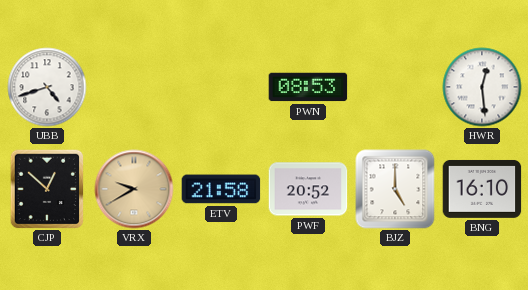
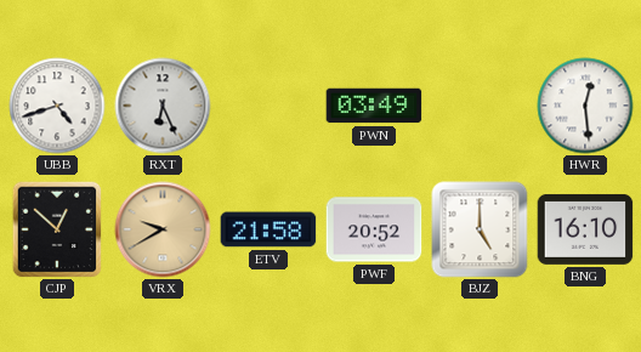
RXT: none -> 6:26 (163, 106)
PWN: 08:53 -> 03:49 (374, 106)
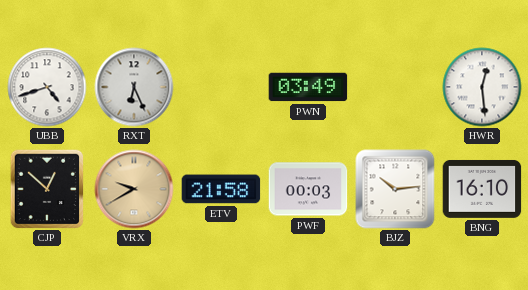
PWF: 20:52 -> 00:03 (308, 189)
BJZ: 5:00 -> 10:14 (395, 189)
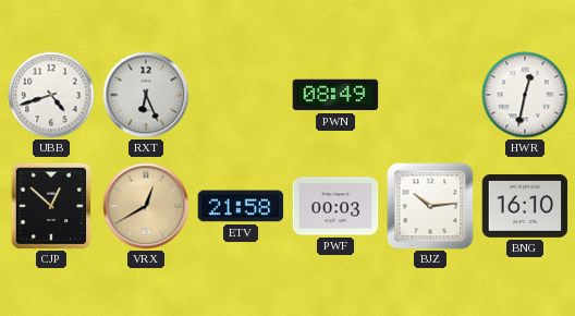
PWN: 03:49 -> 08:49 (335, 95)
HWR: 12:29 -> 12:32 (525, 95)
VRX: 9:40 -> 12:40 (146, 206)
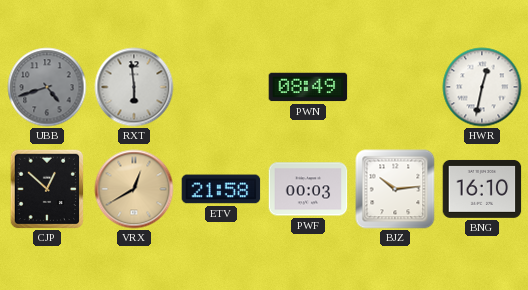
UBB dial: white -> grey (47, 87)
RXT: 6:26 -> 5:59 (134, 87)
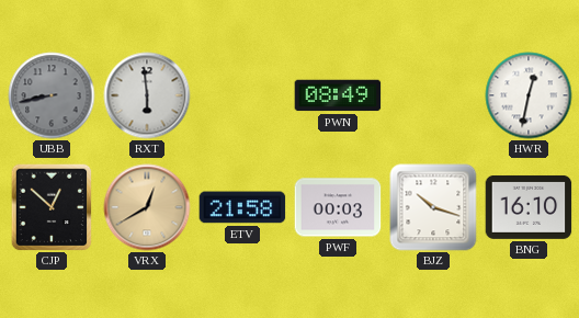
UBB: 4:42 -> 8:43 (52, 95)
BJZ: 10:14 -> 10:18 (433, 207)
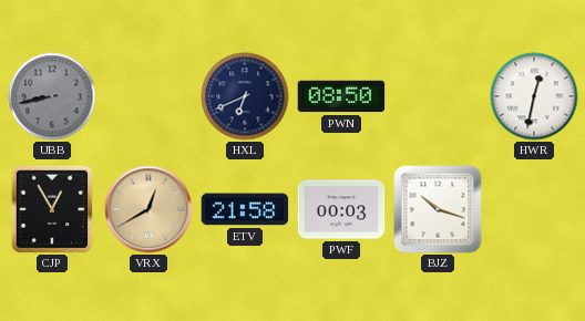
RXT: 5:59 -> none (147, 95)
HXL: none -> 6:41 (245, 96)
PWN: 08:49 -> 08:50 (341, 96)
CJP: 12:52 -> 12:55 (52, 209)
BNG: 16:10 -> none (529, 207)
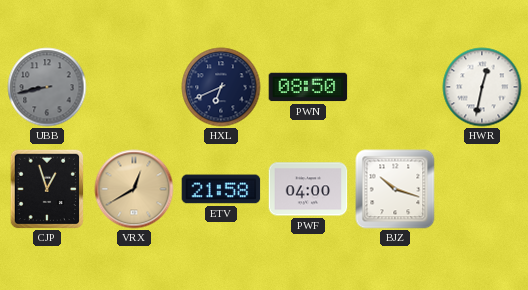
CJP: 12:55 -> 12:57 (47, 189)
PWF: 00:03 -> 04:00 (308, 189)
